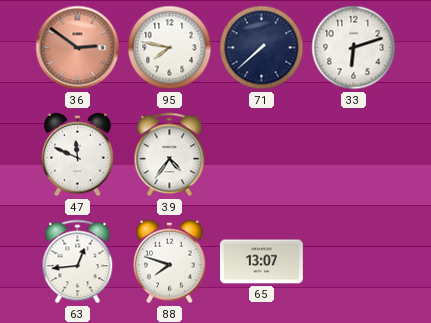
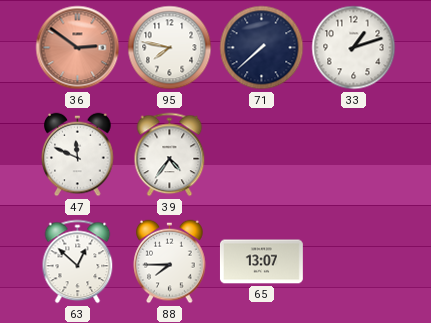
33: 6:12 -> 1:12 (354, 48)
63: 12:44 -> 12:52 (78, 262)
88: 7:48 -> 7:45 (170, 262)
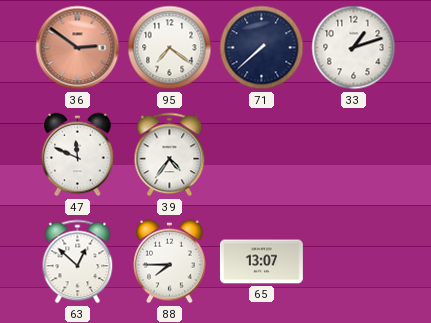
95: 7:47 -> 7:21 (170, 48)
